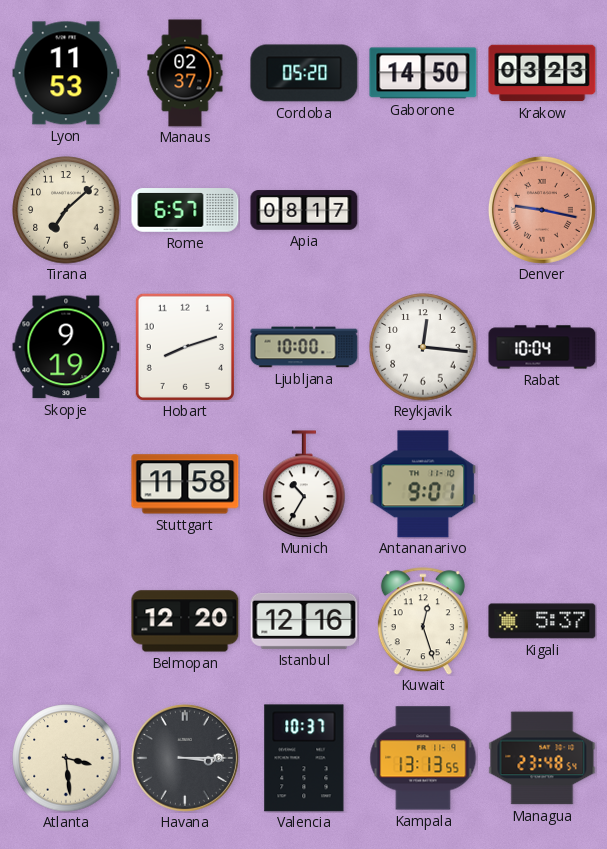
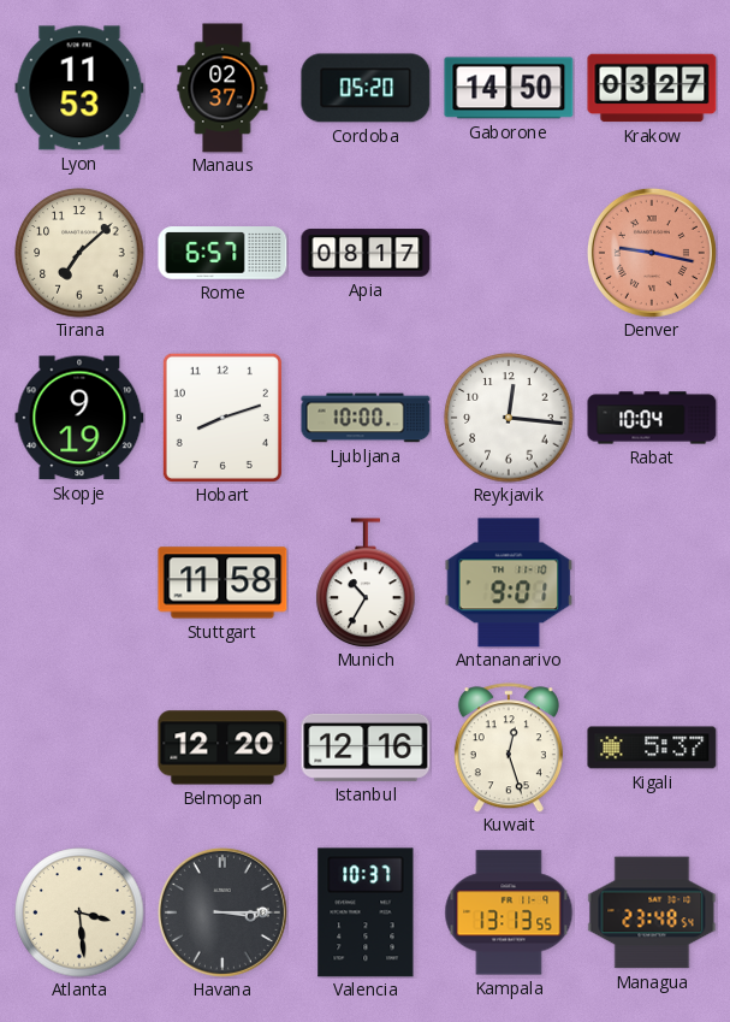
Krakow: 03:23 -> 03:27 (652, 88)
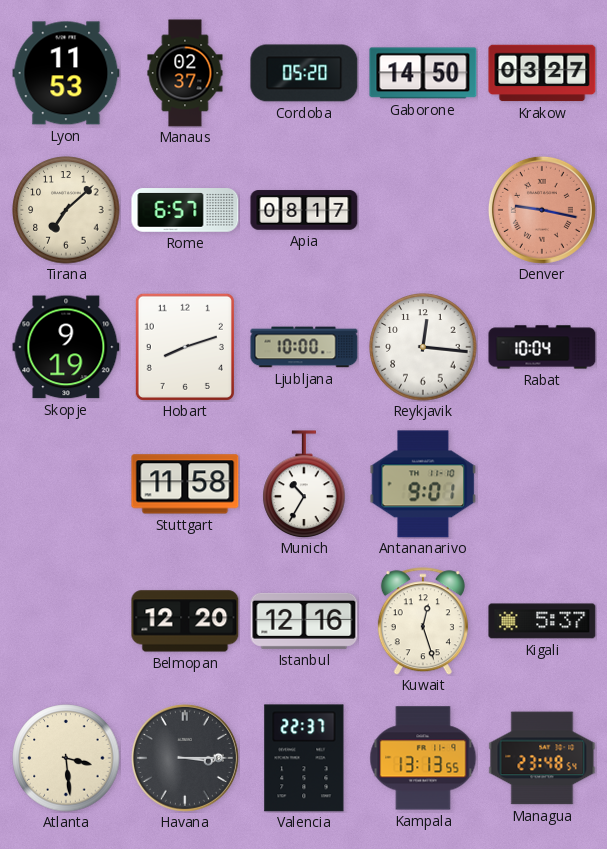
Valencia: 10:37 -> 22:37 (304, 758)
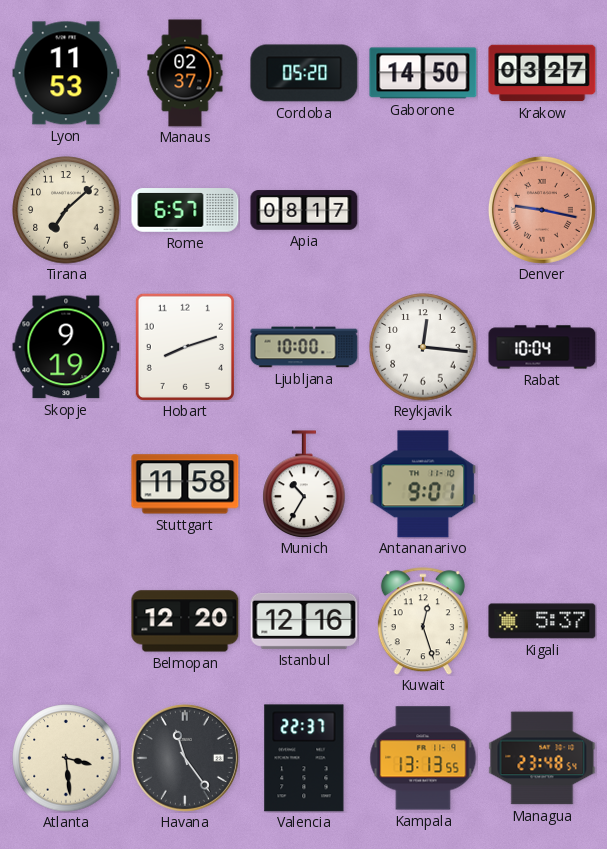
Havana: 3:15 -> 11:24 (185, 758)
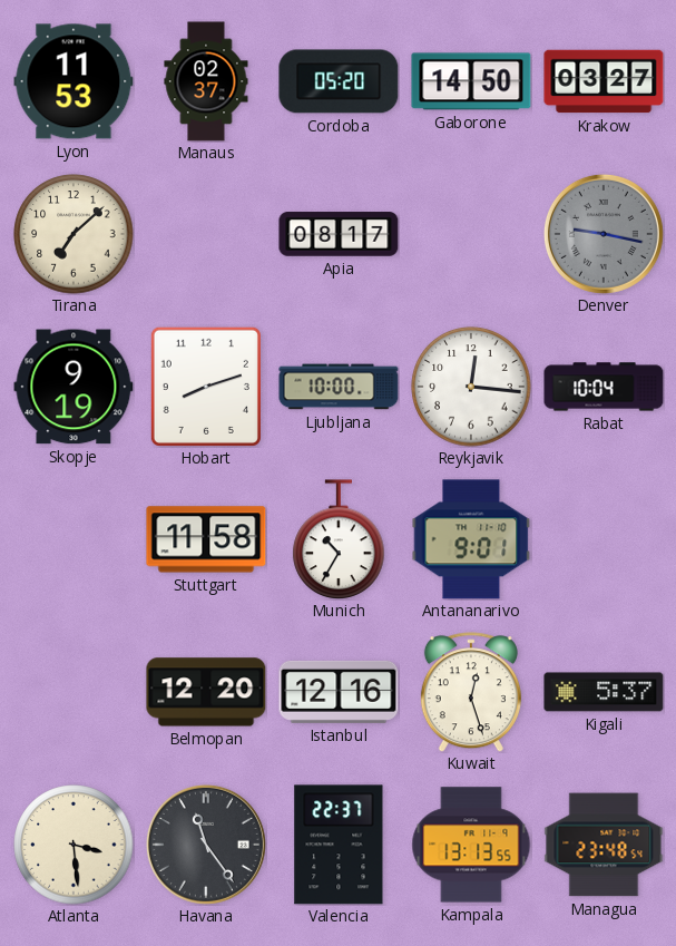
Rome: 6:57 -> none (185, 210)
Denver dial: salmon -> grey (604, 234)
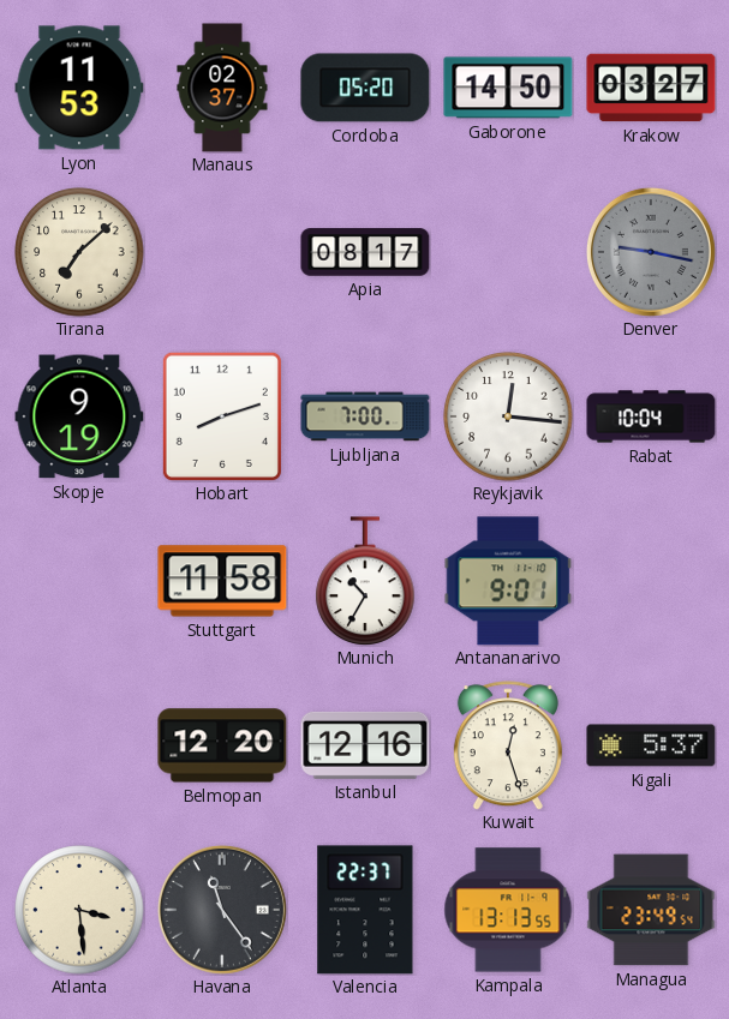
Ljubljana: 10:00 -> 7:00 (365, 416)
Managua: 23:48 -> 23:49 (651, 910)
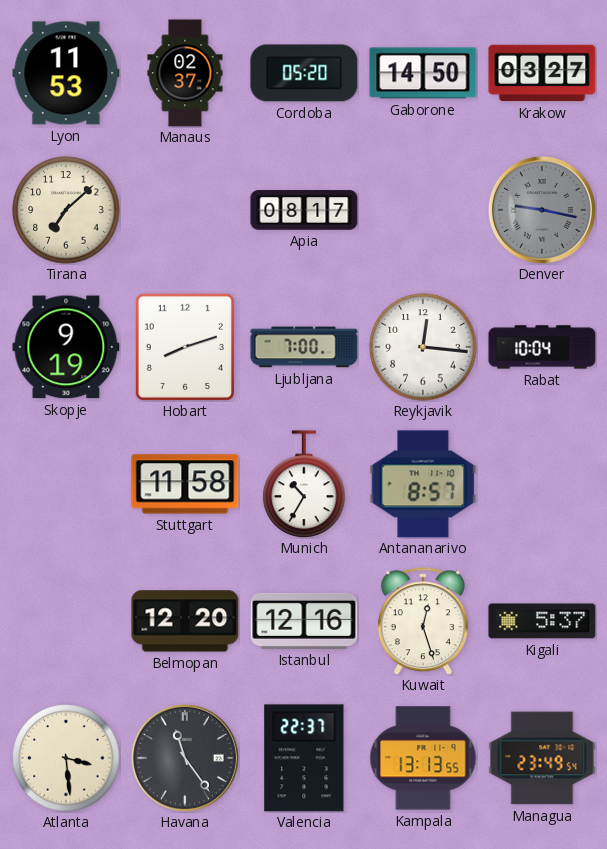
Antananarivo: 9:01 -> 8:57 (423, 484)
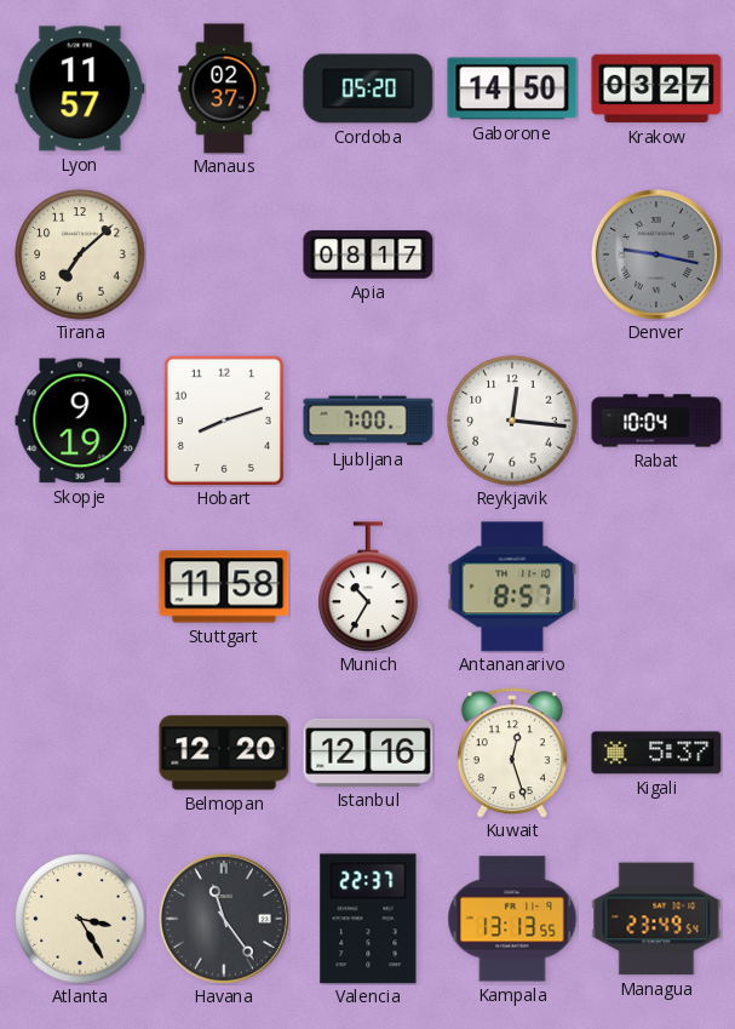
Lyon: 11:53 -> 11:57 (80, 88)
Atlanta: 3:29 -> 3:25 (80, 919)
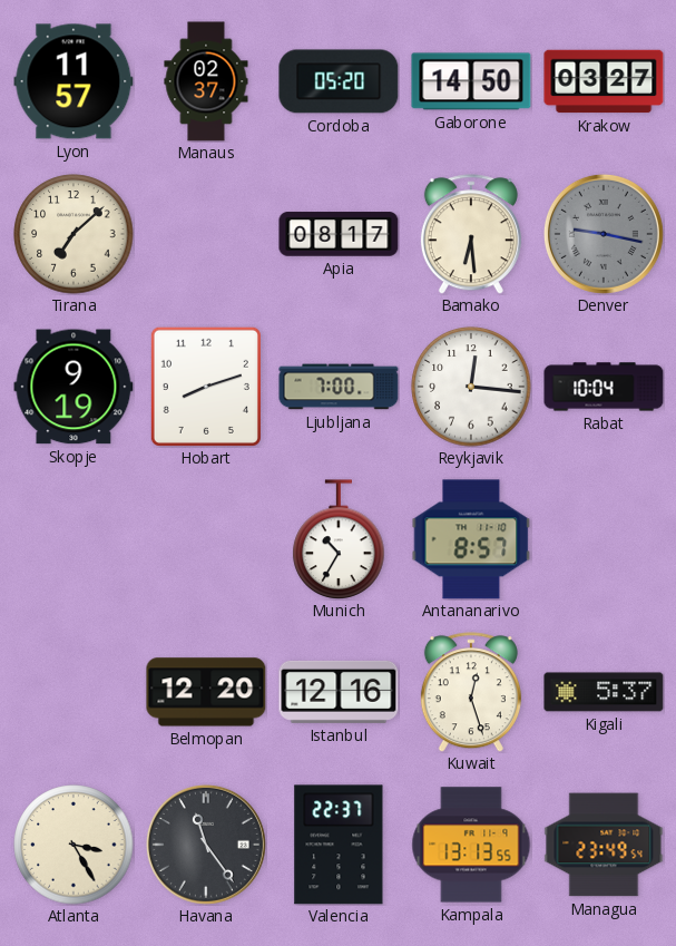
Bamako: none -> 6:29 (471, 234)
Stuttgart: 11:58 -> none (224, 587)
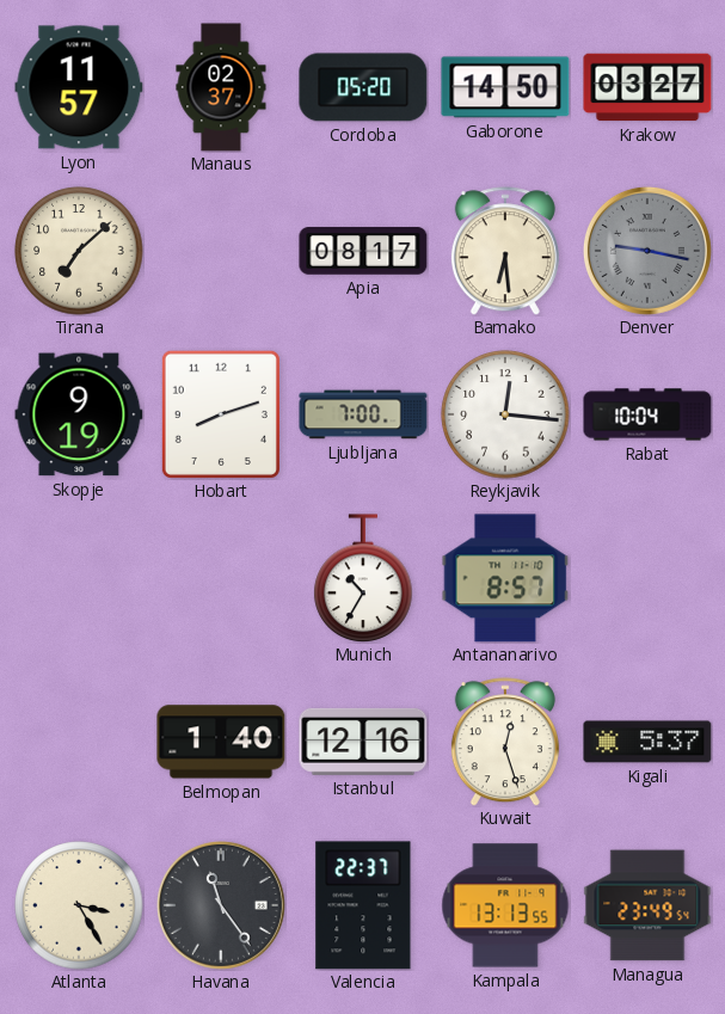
Belmopan: 12:20 -> 1:40 (221, 742)
